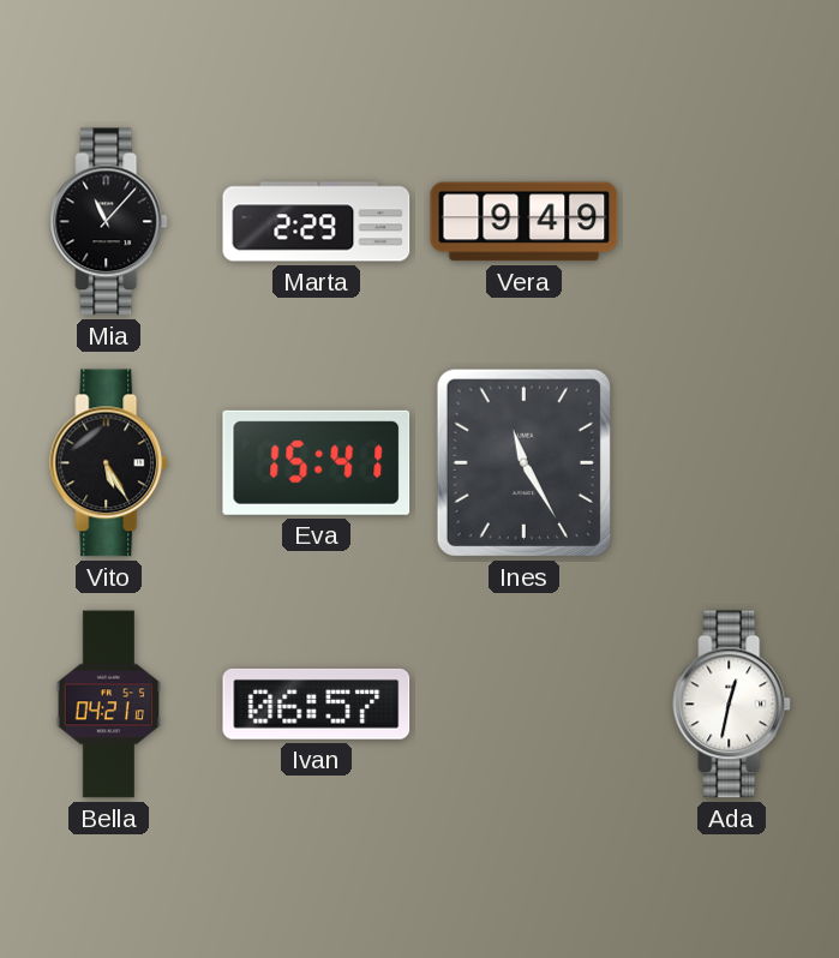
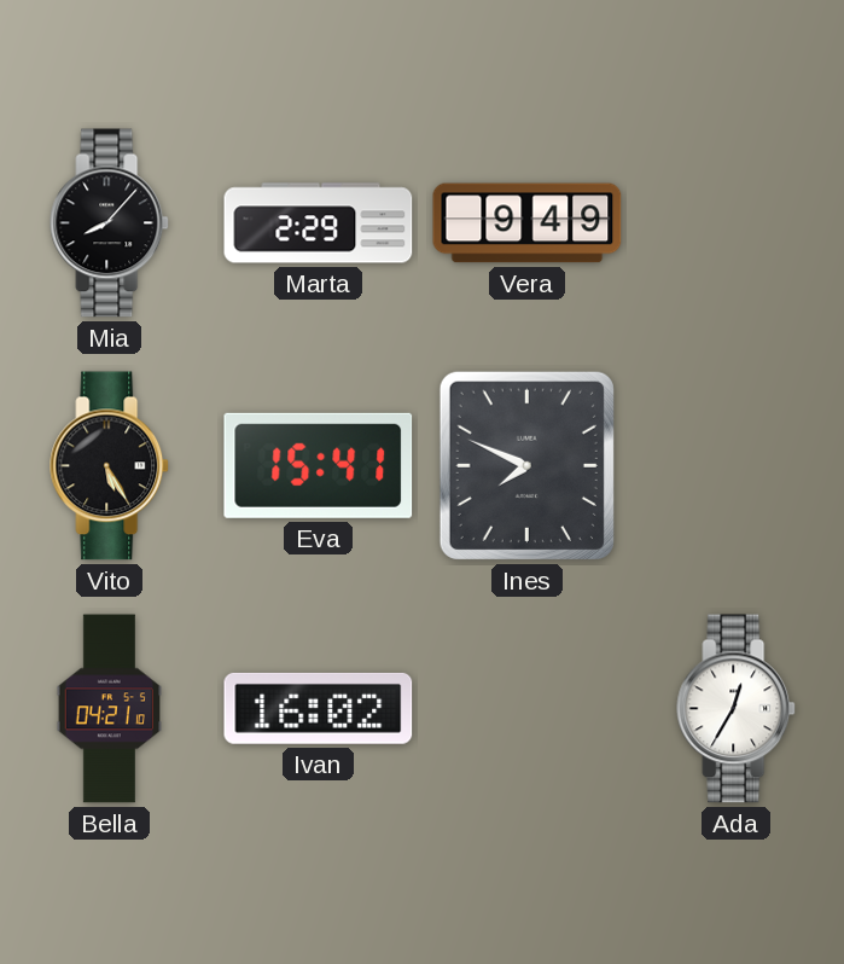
Mia: 11:07 -> 8:07 (110, 223)
Ines: 11:25 -> 7:49 (526, 465)
Ivan: 06:57 -> 16:02 (319, 708)
Ada: 12:32 -> 12:35 (737, 709)
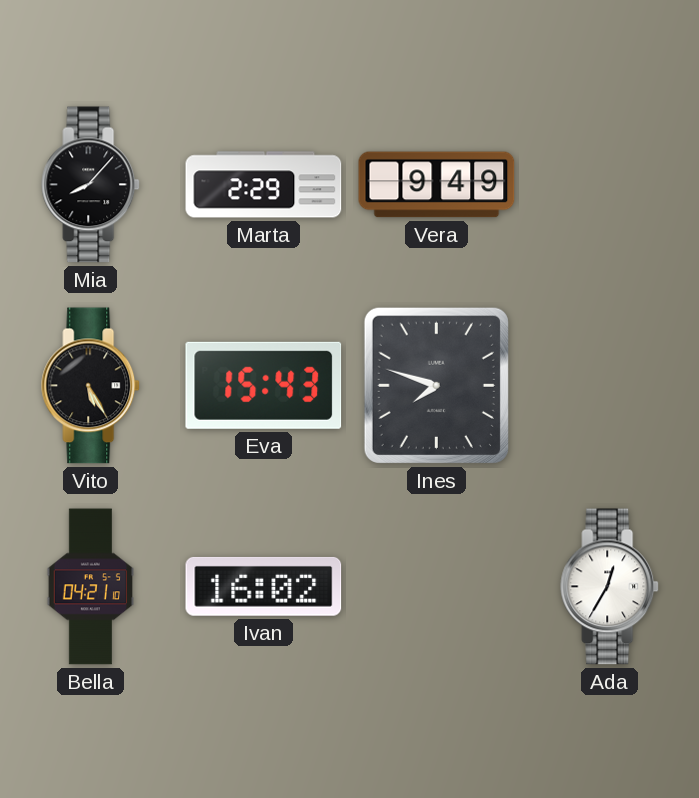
Eva: 15:41 -> 15:43 (264, 385)
Ines: 7:49 -> 7:48 (436, 385)
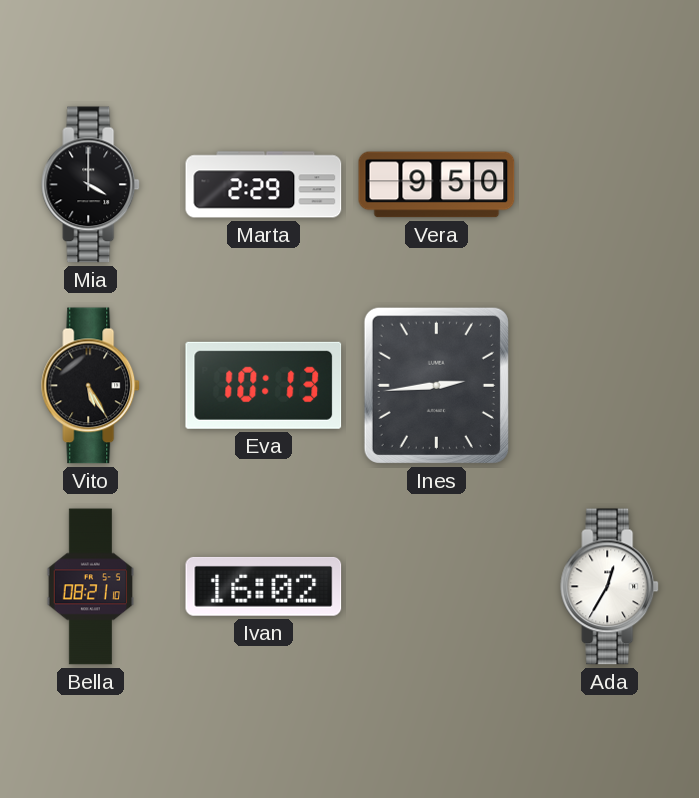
Mia: 8:07 -> 4:00 (91, 185)
Vera: 9:49 -> 9:50 (437, 185)
Eva: 15:43 -> 10:13 (264, 385)
Ines: 7:48 -> 2:44 (436, 385)
Bella: 04:21 -> 08:21 (90, 587)
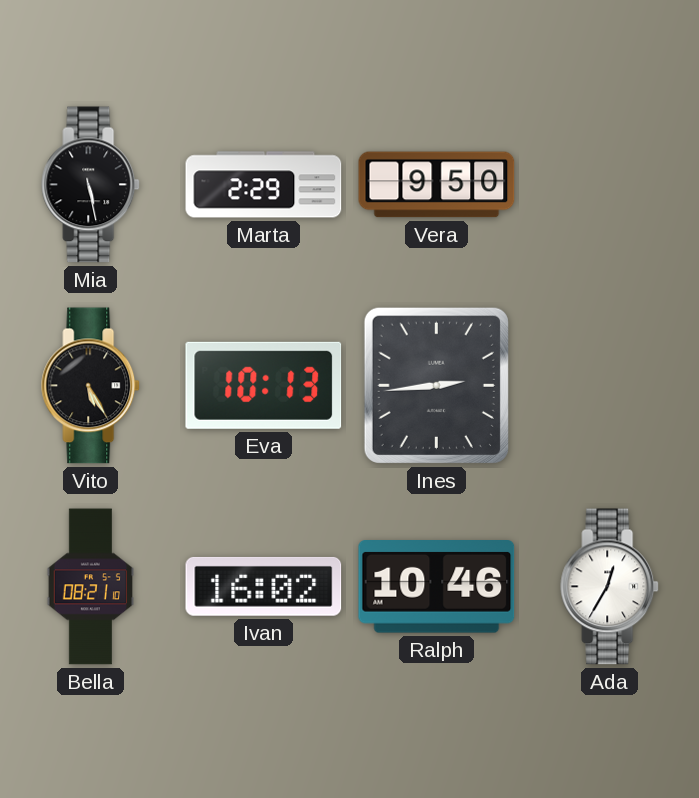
Mia: 4:00 -> 5:28 (91, 185)
Ralph: none -> 10:46 (437, 587)
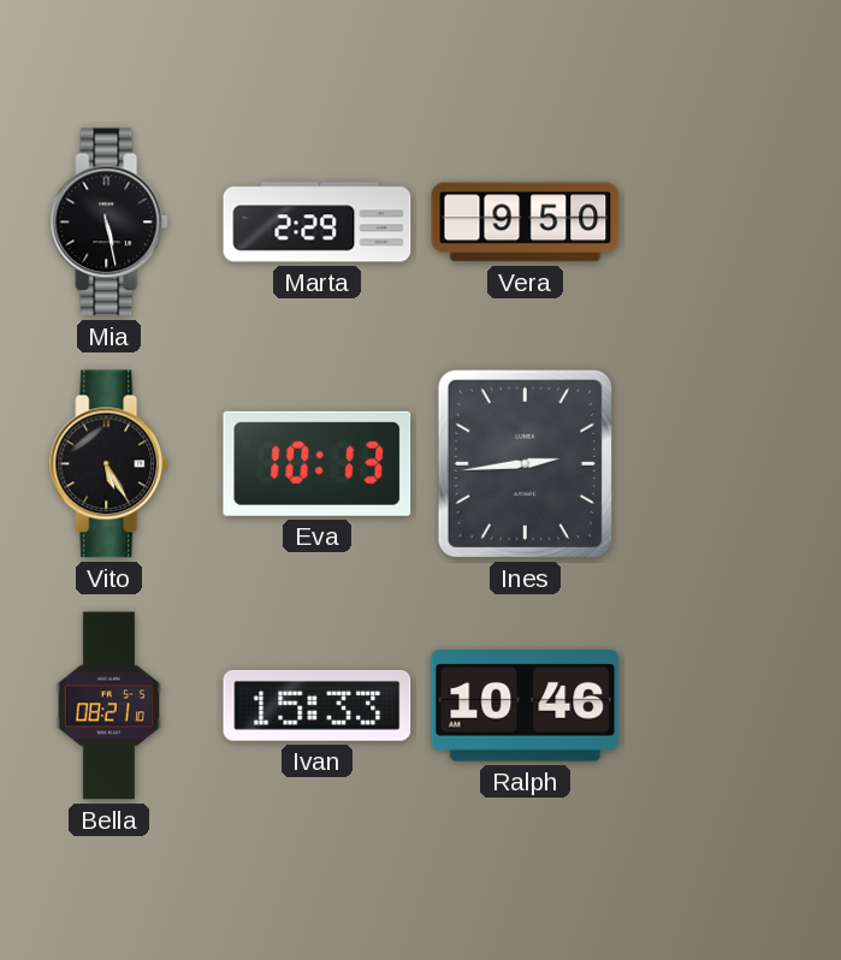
Ivan: 16:02 -> 15:33 (318, 705)
Ada: 12:35 -> none (610, 587)
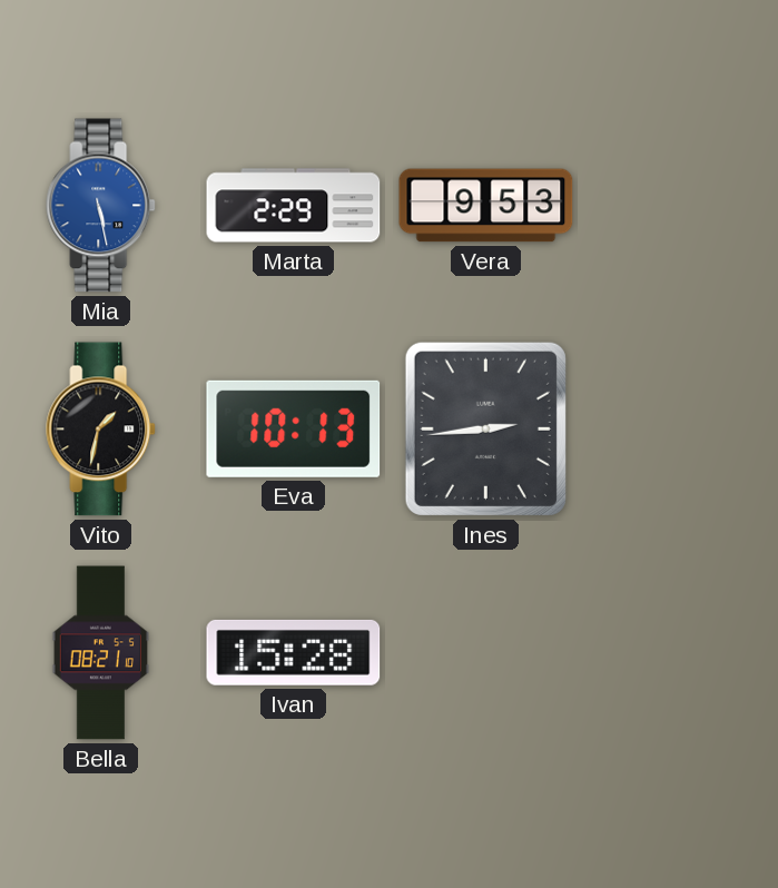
Mia dial: black -> blue (101, 206)
Vera: 9:50 -> 9:53 (486, 206)
Vito: 5:25 -> 1:32 (101, 430)
Ivan: 15:33 -> 15:28 (294, 652)
Ralph: 10:46 -> none (526, 706)
